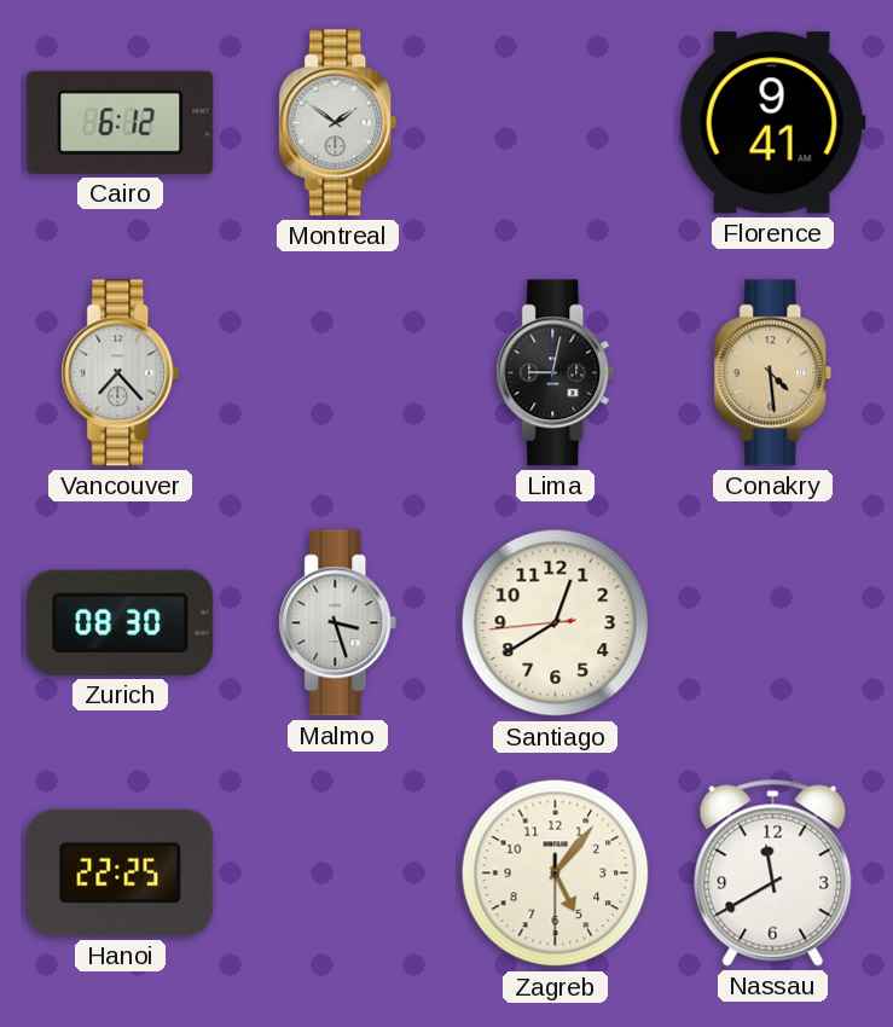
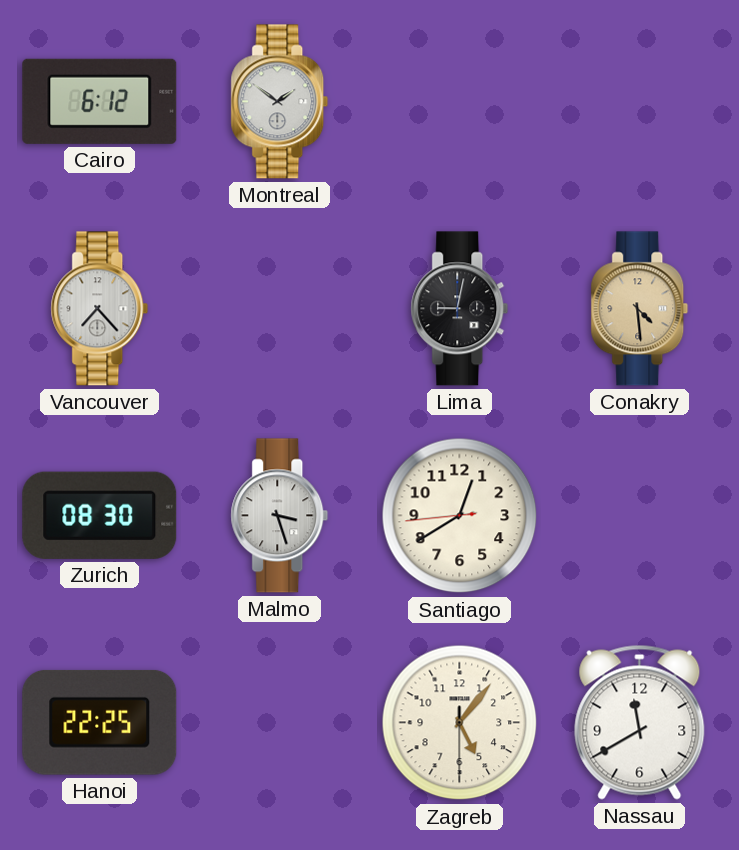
Florence: 9:41 -> none (772, 123)
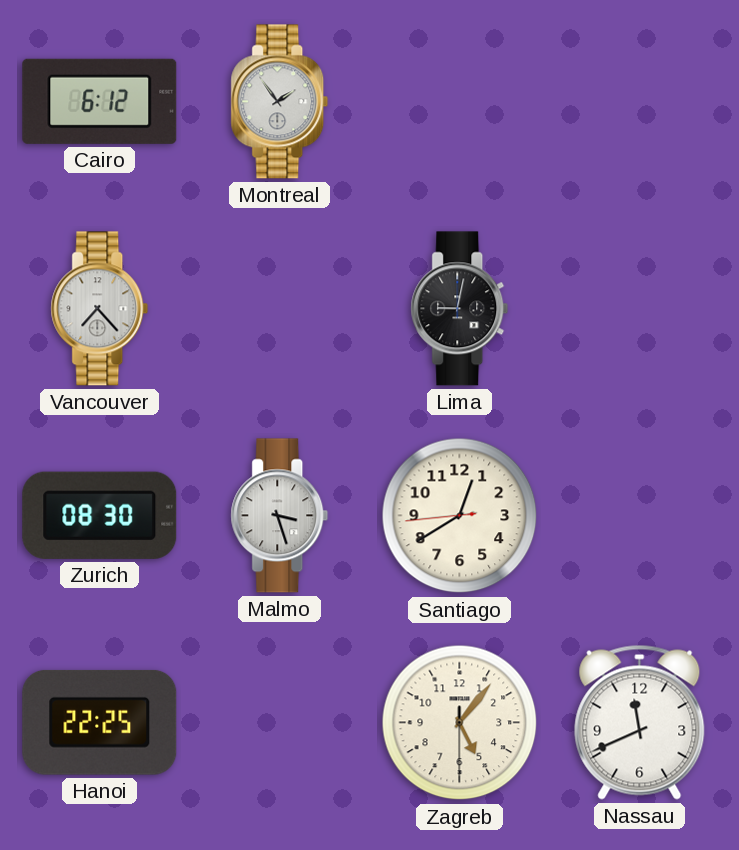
Montreal: 1:51 -> 1:54 (280, 102)
Conakry: 4:29 -> none (640, 309)
Nassau: 11:40 -> 11:41 (640, 722)
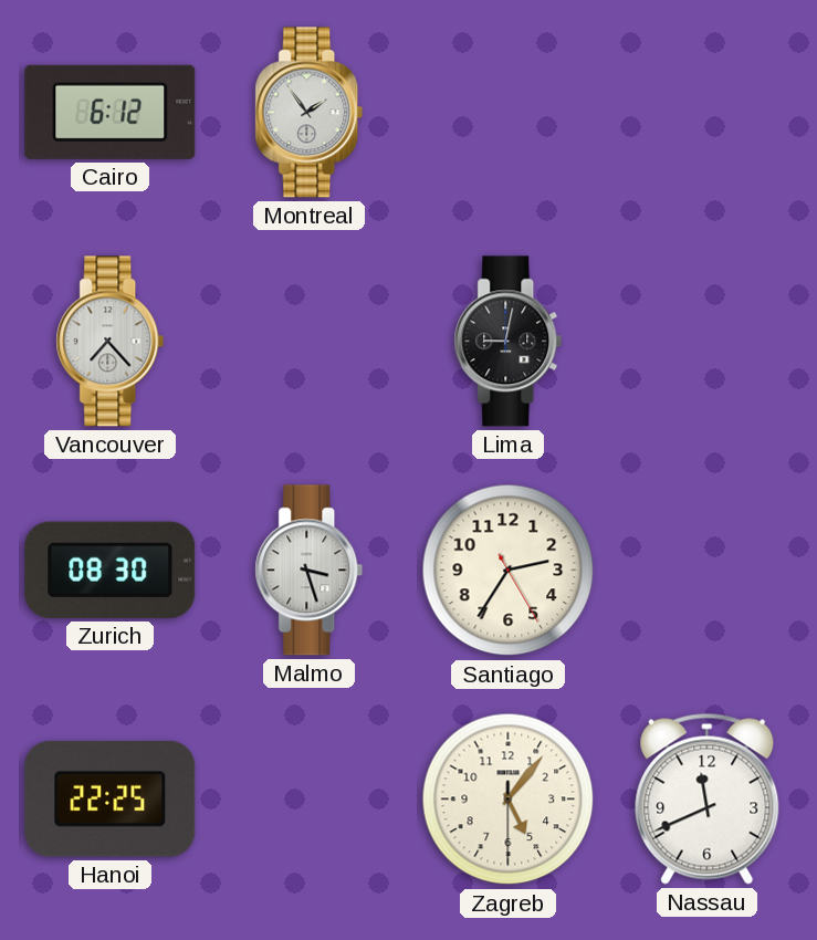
Santiago: 12:39 -> 2:35 (509, 571)
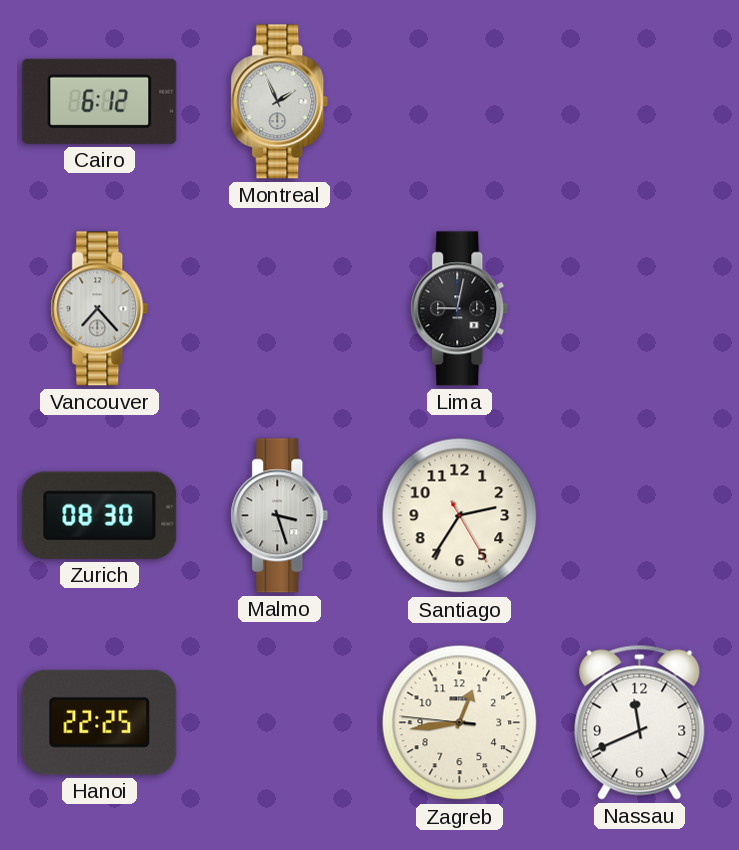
Montreal: 1:54 -> 1:56 (280, 102)
Zagreb: 5:06 -> 12:43 (460, 723)
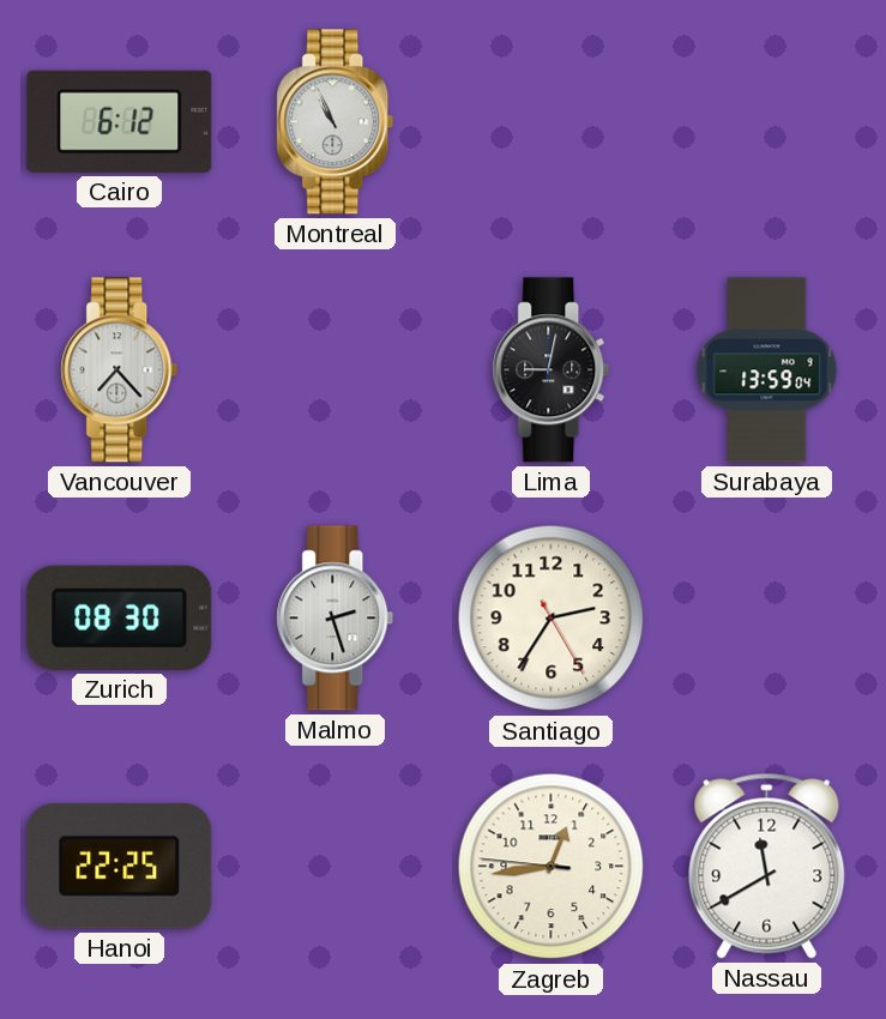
Montreal: 1:56 -> 10:56 (336, 122)
Surabaya: none -> 13:59 (767, 370)
Malmo: 3:27 -> 2:27 (336, 619)
Nassau: 11:41 -> 11:40 (767, 866)
